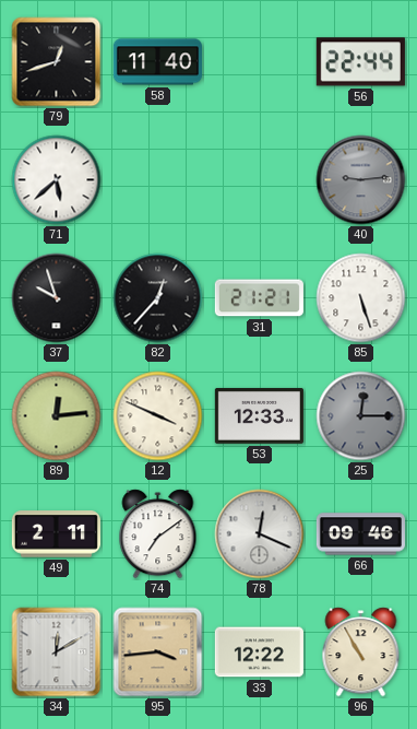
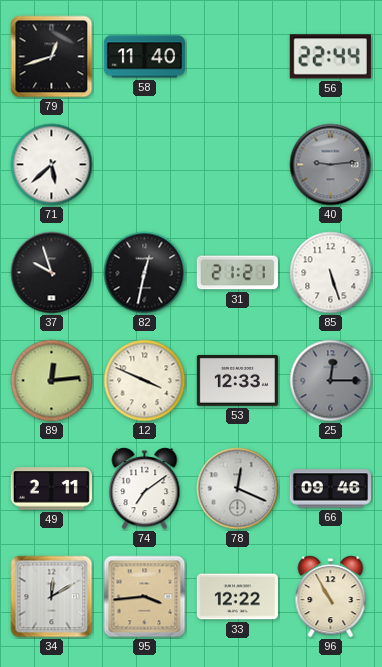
82: 12:37 -> 12:32 (145, 273)
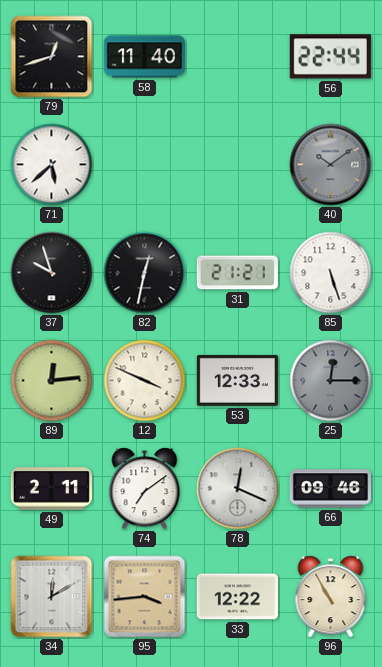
40: 9:14 -> 10:09 (331, 165)
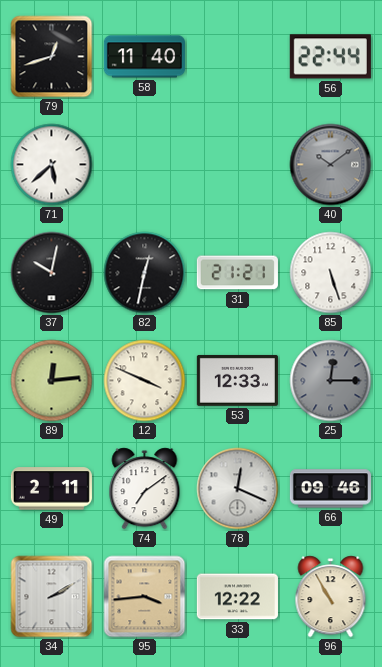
37: 9:57 -> 10:02 (52, 273)
34: 12:10 -> 2:10 (52, 597)
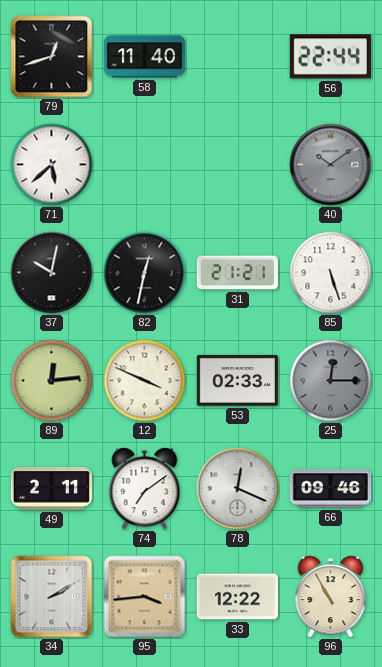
53: 12:33 -> 02:33 (237, 380)
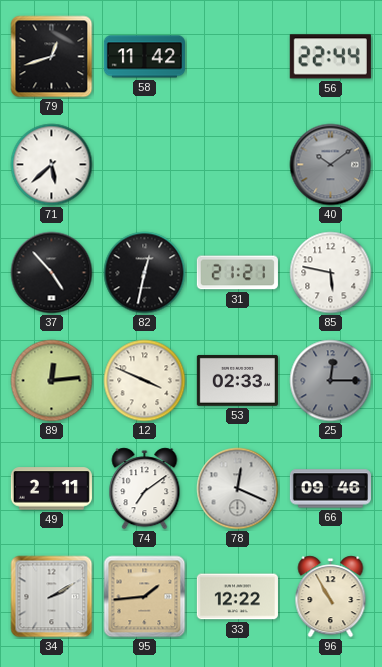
58: 11:40 -> 11:42 (144, 57)
37: 10:02 -> 4:53 (52, 273)
85: 5:27 -> 5:47 (331, 273)
95: 3:44 -> 1:44 (145, 597)
